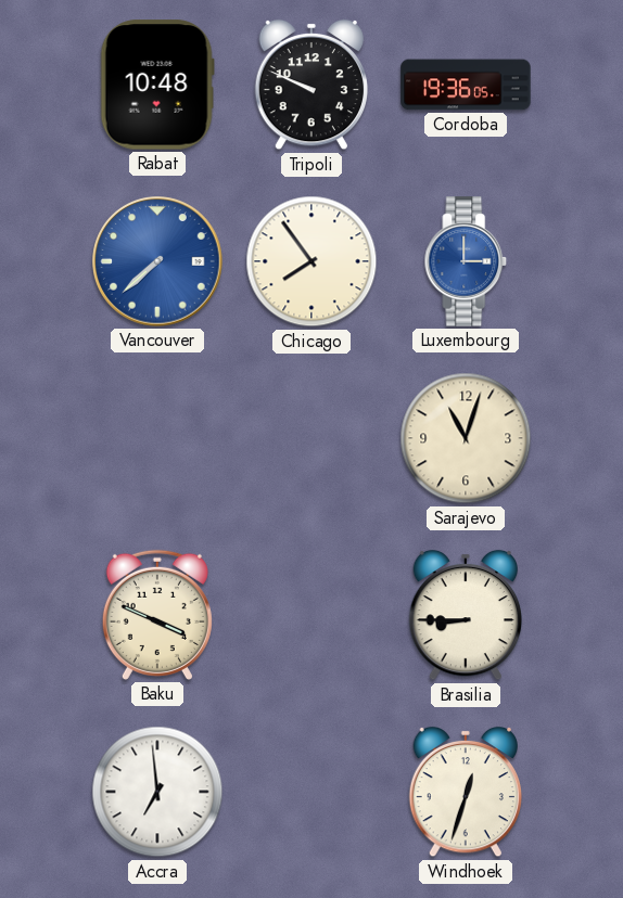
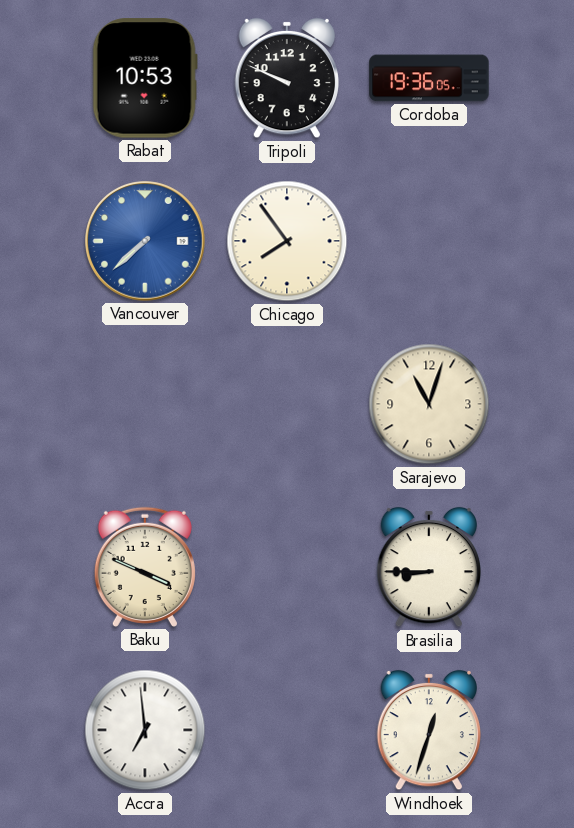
Rabat: 10:48 -> 10:53 (145, 78)
Luxembourg: 3:00 -> none (466, 261)
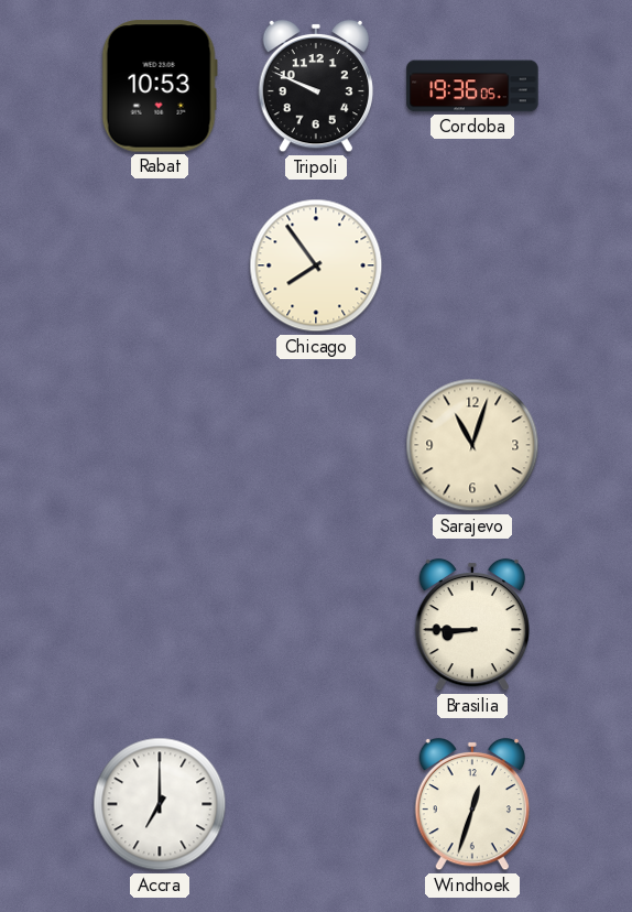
Vancouver: 7:38 -> none (145, 241)
Baku: 3:49 -> none (145, 567)
Accra: 6:59 -> 7:00 (160, 804)
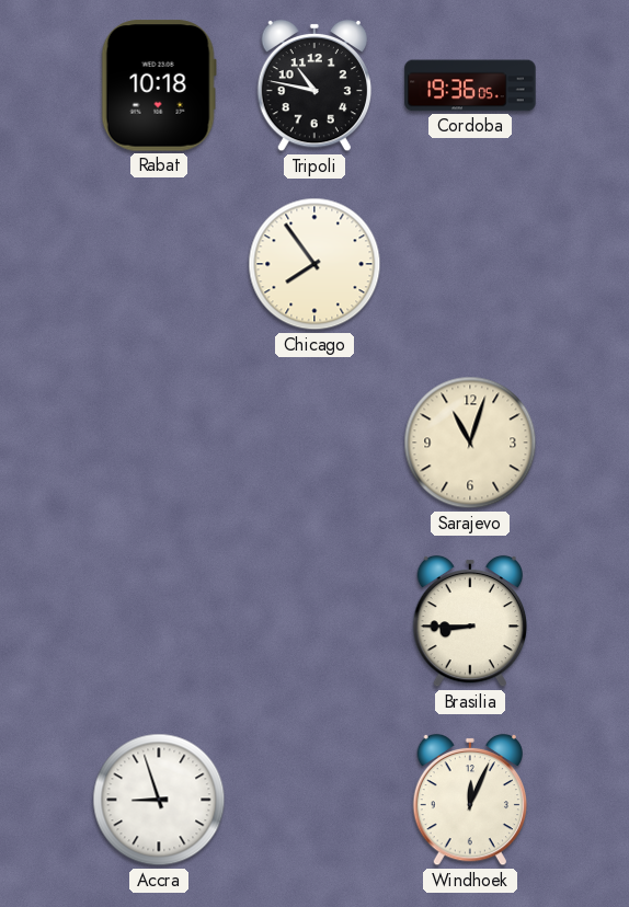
Rabat: 10:53 -> 10:18 (159, 85)
Tripoli: 9:49 -> 10:47 (313, 85)
Accra: 7:00 -> 8:57 (159, 800)
Windhoek: 12:33 -> 12:04 (469, 800)
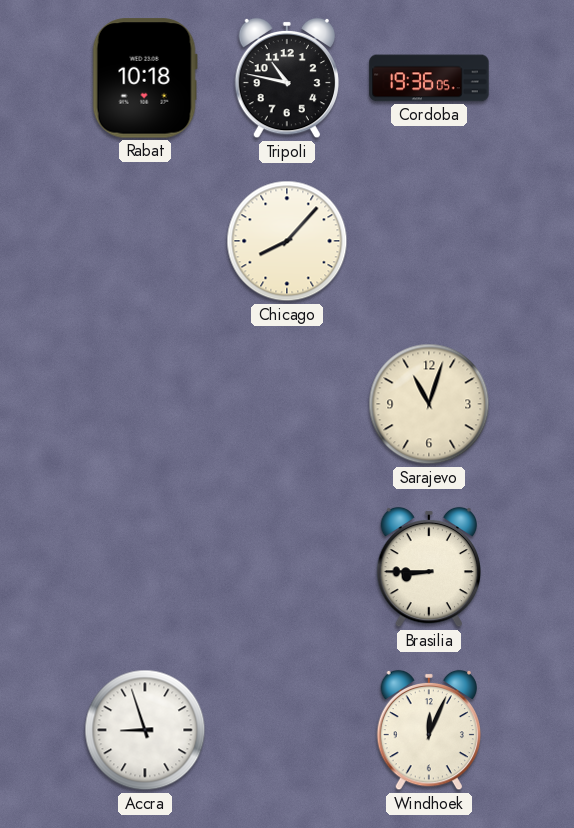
Chicago: 7:54 -> 8:07 (287, 241)
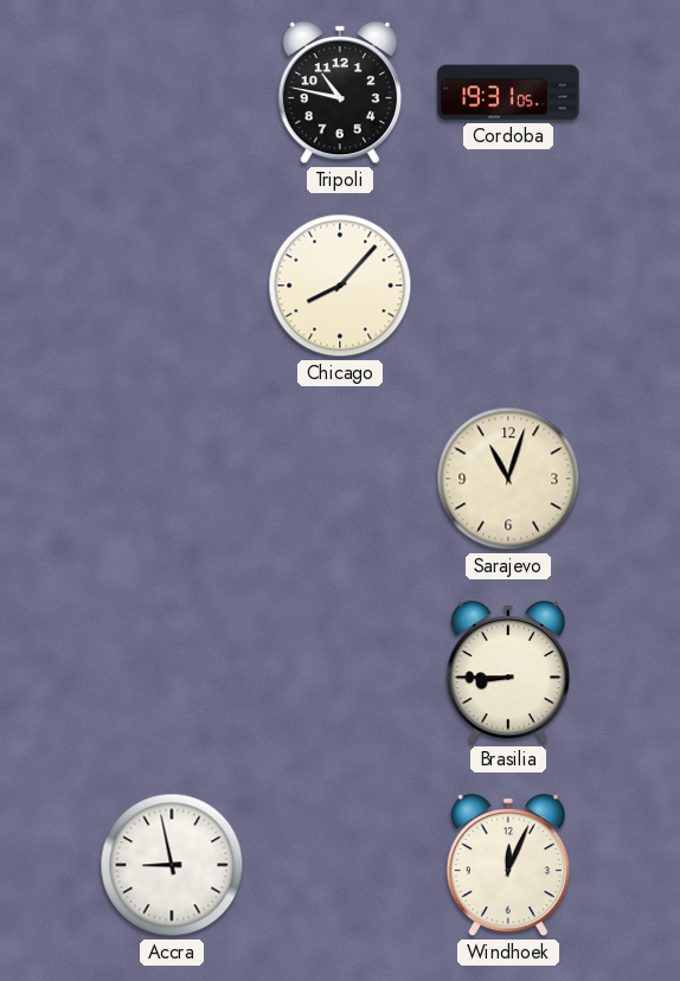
Rabat: 10:18 -> none (145, 78)
Cordoba: 19:36 -> 19:31 (508, 92)
Accra: 8:57 -> 8:58 (172, 865)
